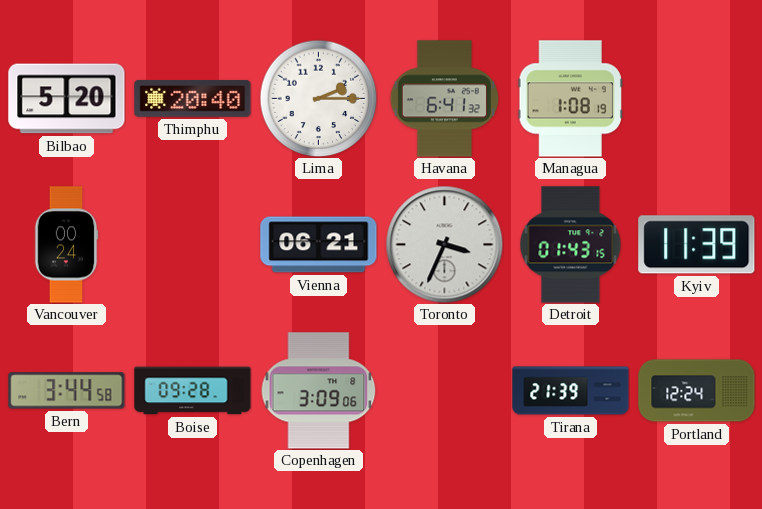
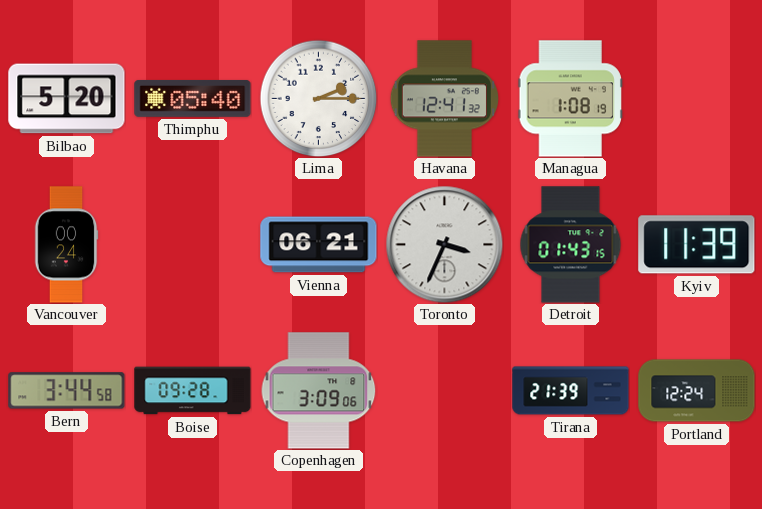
Thimphu: 20:40 -> 05:40 (193, 98)
Havana: 6:41 -> 12:41 (444, 99)
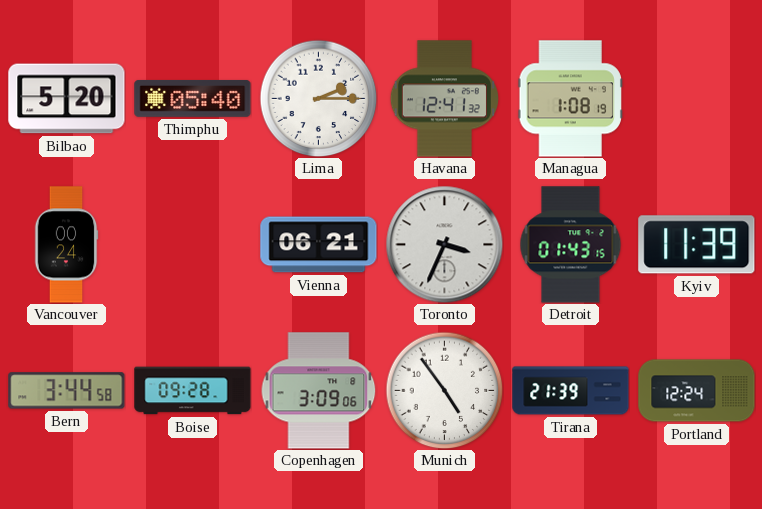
Munich: none -> 4:54 (444, 390)
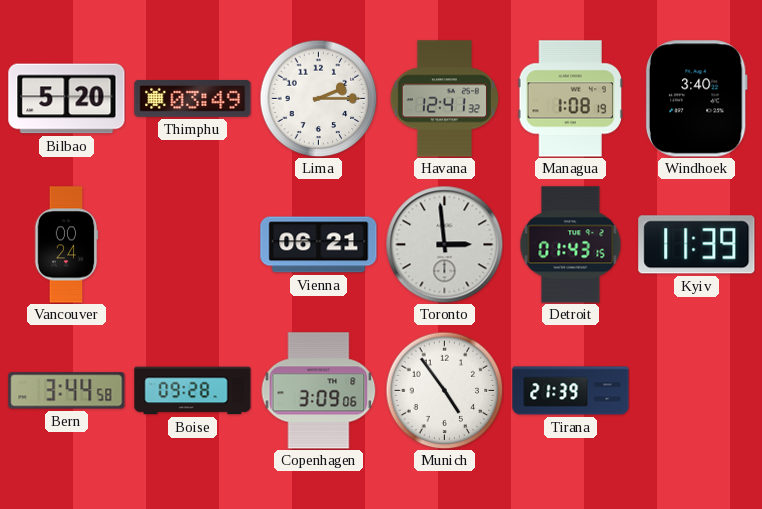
Thimphu: 05:40 -> 03:49 (193, 98)
Windhoek: none -> 3:40 (696, 99)
Toronto: 3:34 -> 2:59 (444, 244)
Portland: 12:24 -> none (697, 391)
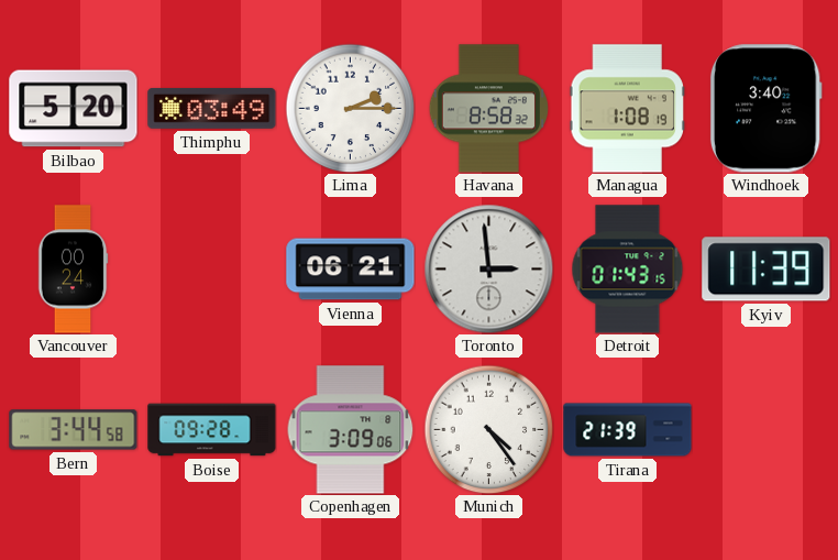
Havana: 12:41 -> 8:58 (488, 109)
Munich: 4:54 -> 4:24 (488, 429)
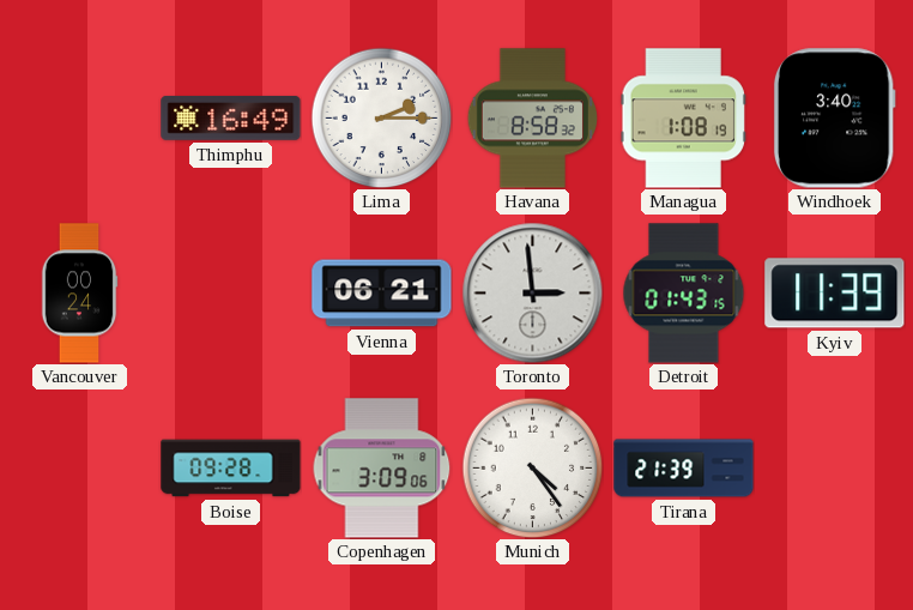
Bilbao: 5:20 -> none (74, 109)
Thimphu: 03:49 -> 16:49 (231, 117)
Bern: 3:44 -> none (74, 430)
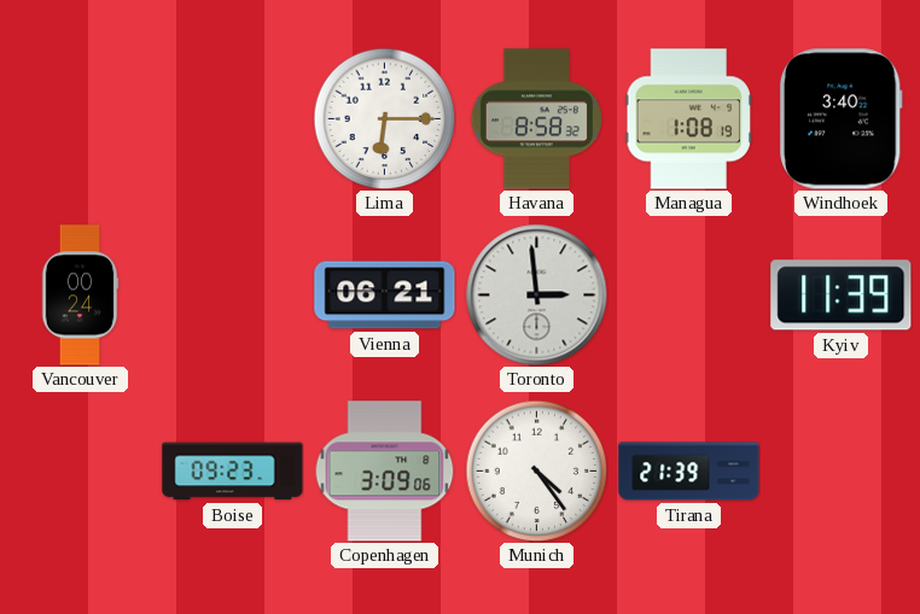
Thimphu: 16:49 -> none (231, 117)
Lima: 2:15 -> 6:15 (384, 118)
Detroit: 01:43 -> none (684, 294)
Boise: 09:28 -> 09:23 (233, 472)
